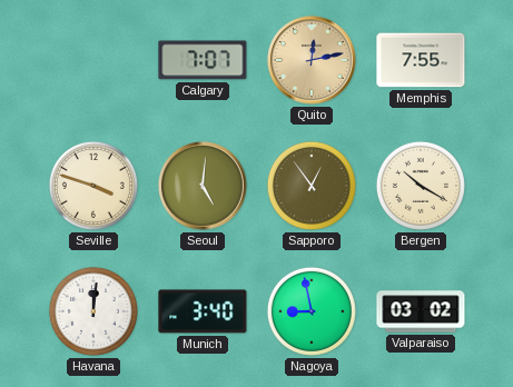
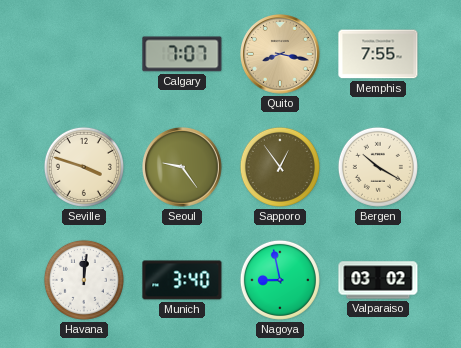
Quito: 12:13 -> 8:17 (281, 55)
Seoul: 5:01 -> 9:24 (183, 168)
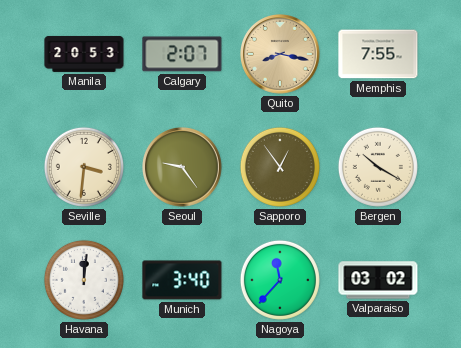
Manila: none -> 20:53 (84, 54)
Calgary: 7:07 -> 2:07 (182, 54)
Seville: 3:48 -> 3:31 (84, 167)
Nagoya: 8:58 -> 11:37 (280, 280)
